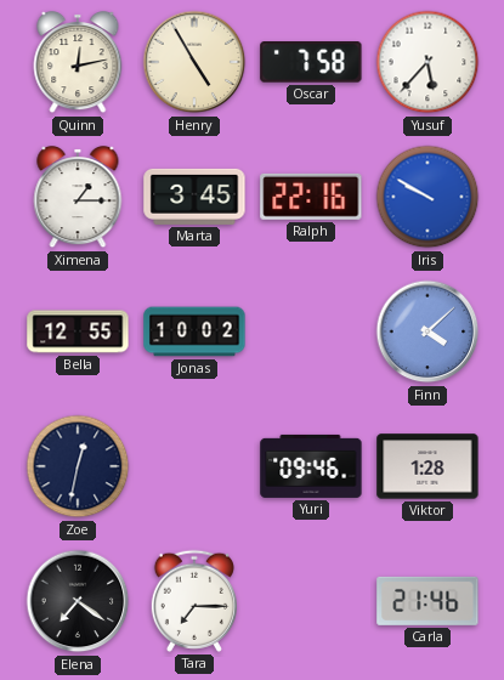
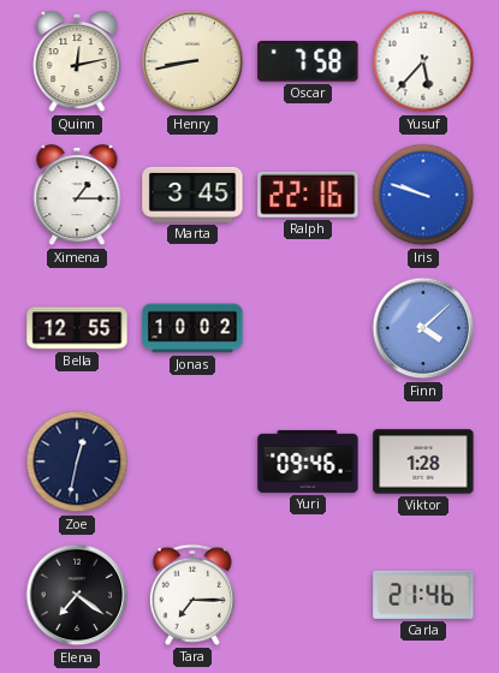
Henry: 4:55 -> 8:43 (192, 61)
Iris: 9:50 -> 9:48 (423, 195)
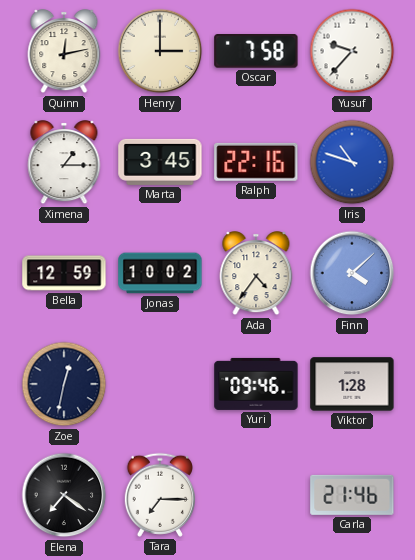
Henry: 8:43 -> 3:00 (160, 51)
Yusuf: 5:37 -> 9:37 (352, 51)
Iris: 9:48 -> 10:48 (352, 162)
Bella: 12:55 -> 12:59 (64, 273)
Ada: none -> 4:36 (256, 274)
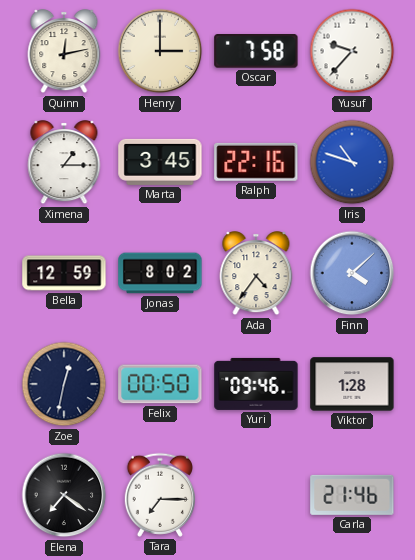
Jonas: 10:02 -> 8:02 (160, 273)
Felix: none -> 00:50 (160, 384)
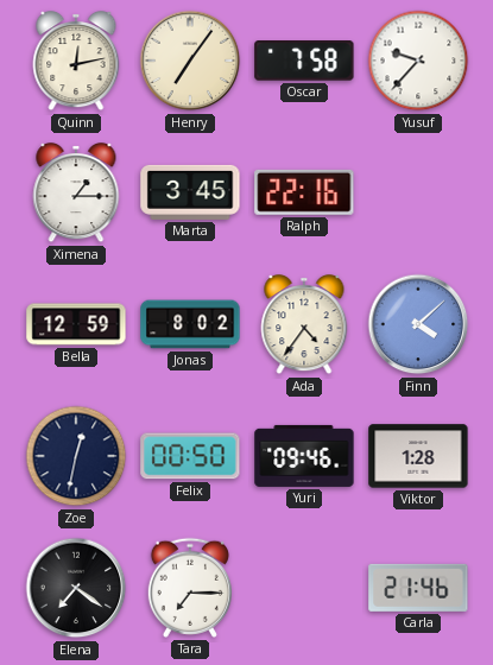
Henry: 3:00 -> 7:06 (190, 61)
Iris: 10:48 -> none (352, 162)
